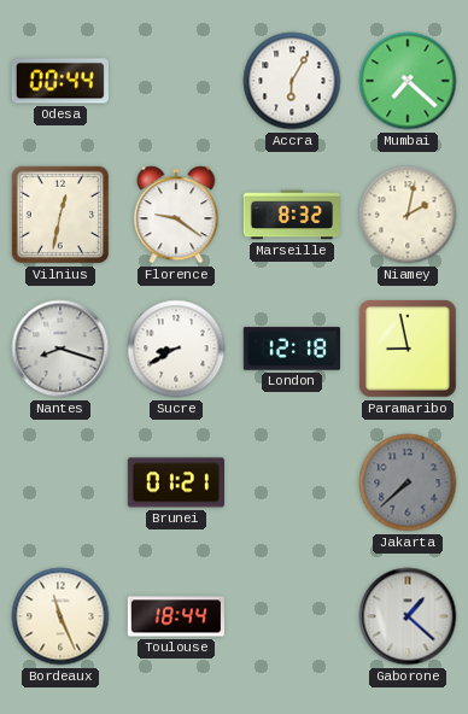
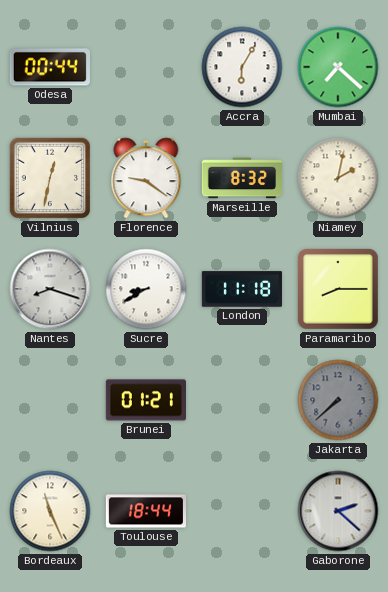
London: 12:18 -> 11:18 (241, 289)
Paramaribo: 8:58 -> 8:15 (338, 289)
Gaborone: 1:22 -> 2:22 (338, 511)
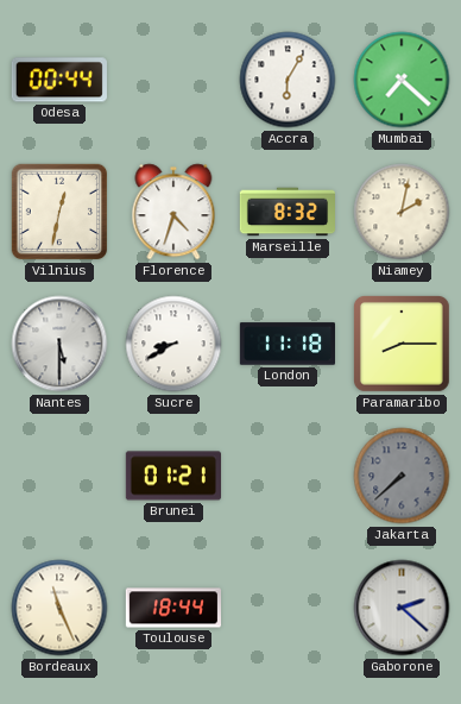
Florence: 9:21 -> 4:33 (173, 212)
Nantes: 8:18 -> 5:30 (59, 344)
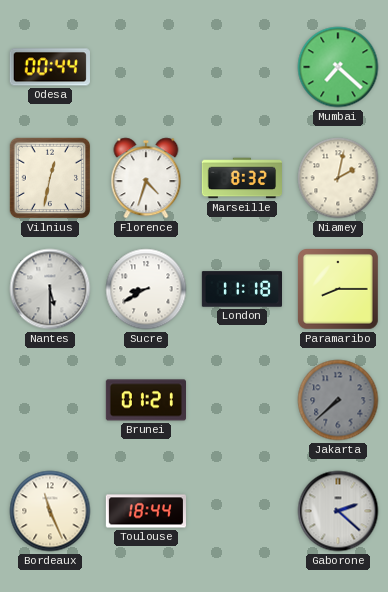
Accra: 6:05 -> none (288, 80)
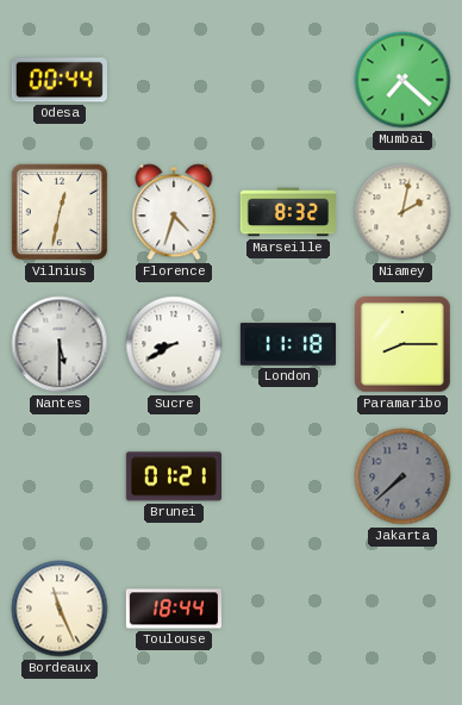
Gaborone: 2:22 -> none (338, 511)
